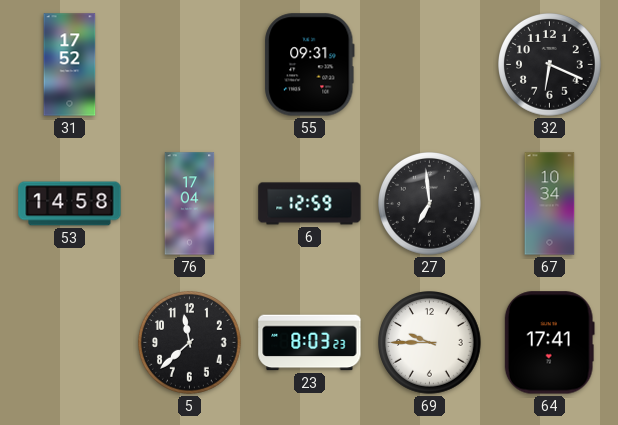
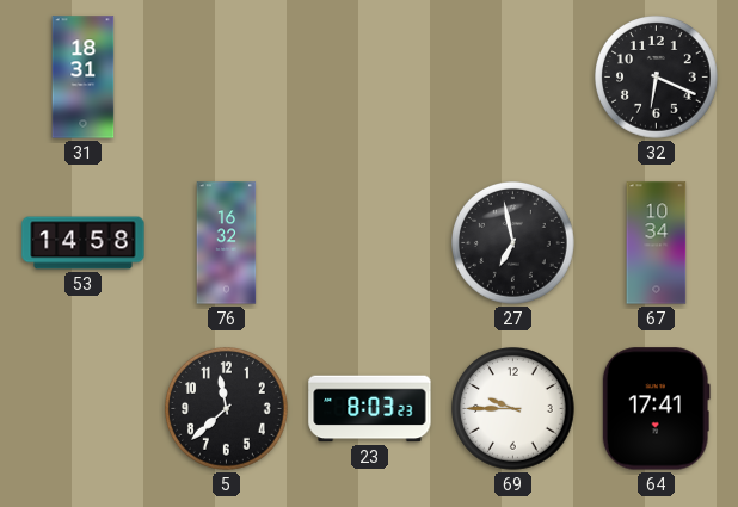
31: 17:52 -> 18:31 (84, 78)
55: 09:31 -> none (310, 65)
76: 17:04 -> 16:32 (227, 243)
6: 12:59 -> none (310, 204)
27: 6:59 -> 6:58 (513, 243)
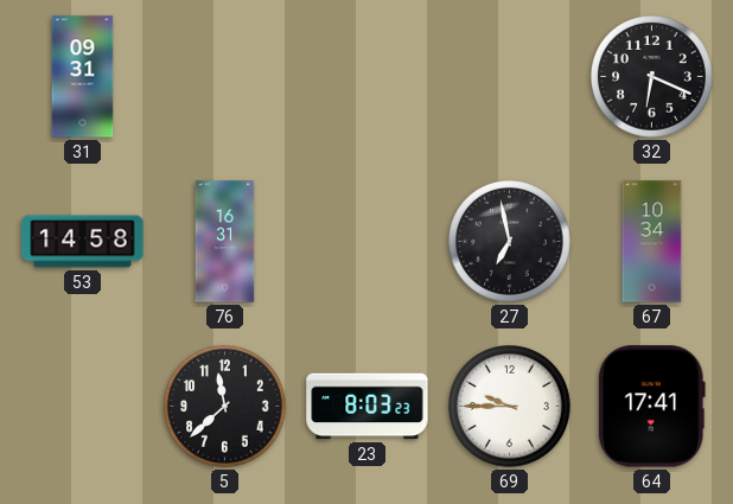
31: 18:31 -> 09:31 (83, 77)
76: 16:32 -> 16:31 (225, 242)
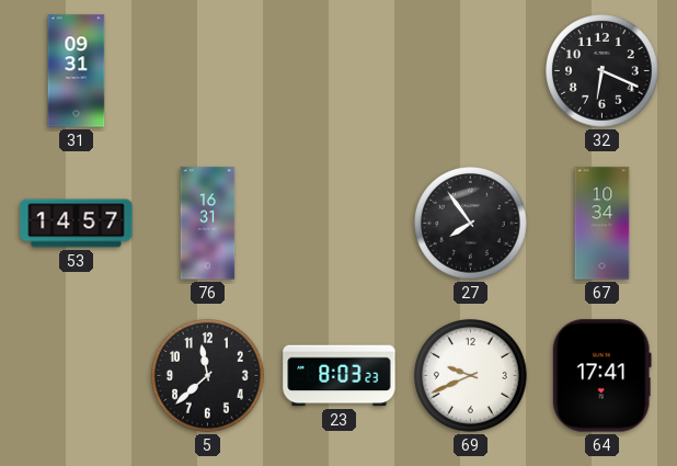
53: 14:58 -> 14:57 (77, 224)
27: 6:58 -> 7:54 (471, 224)
69: 9:45 -> 9:41 (471, 376)
